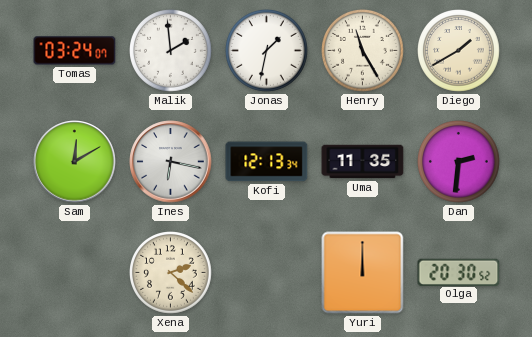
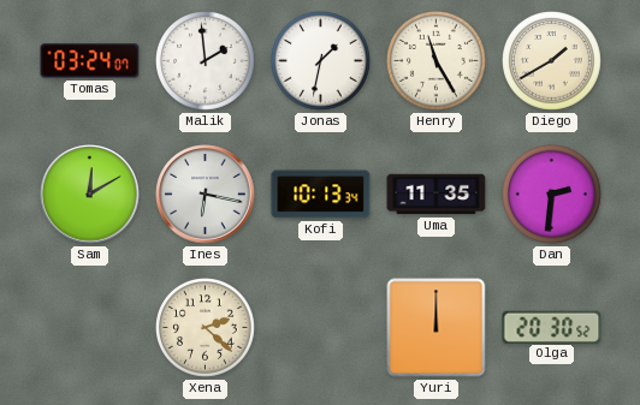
Kofi: 12:13 -> 10:13 (321, 195)
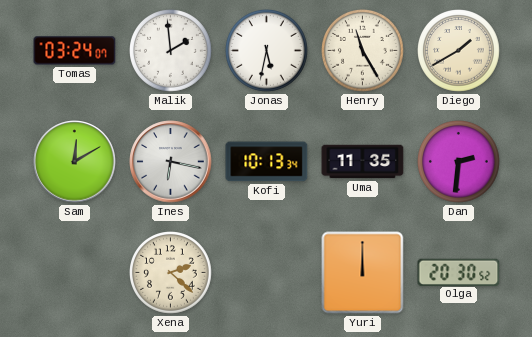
Jonas: 1:32 -> 5:32 (267, 51)
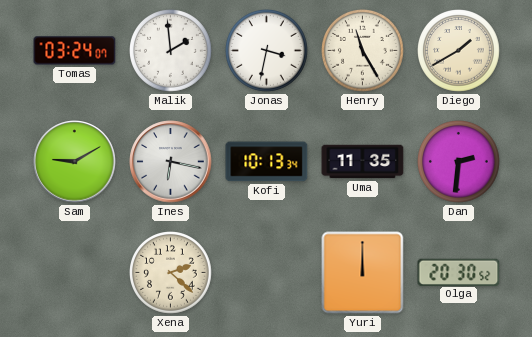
Jonas: 5:32 -> 3:32 (267, 51)
Sam: 12:10 -> 9:10 (75, 162)
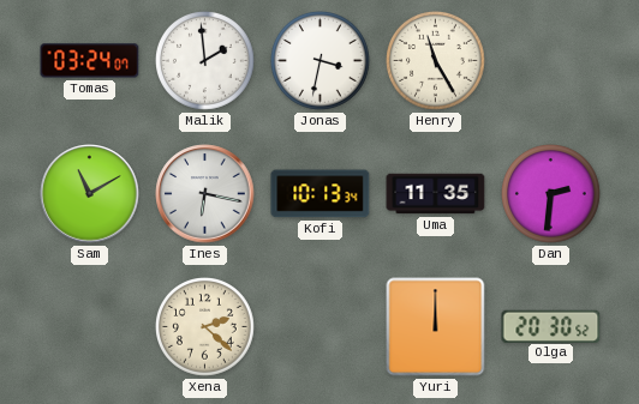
Diego: 1:40 -> none (459, 51)
Sam: 9:10 -> 11:10 (90, 194)
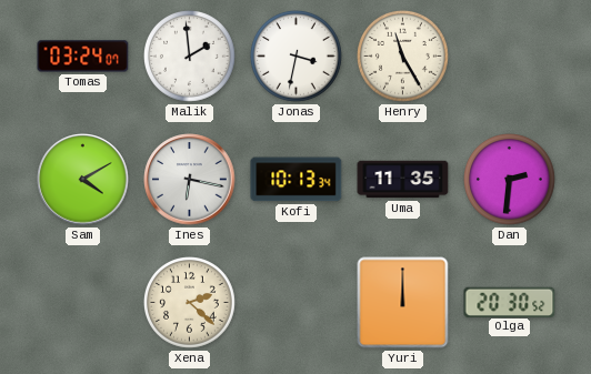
Sam: 11:10 -> 4:10 (83, 180)
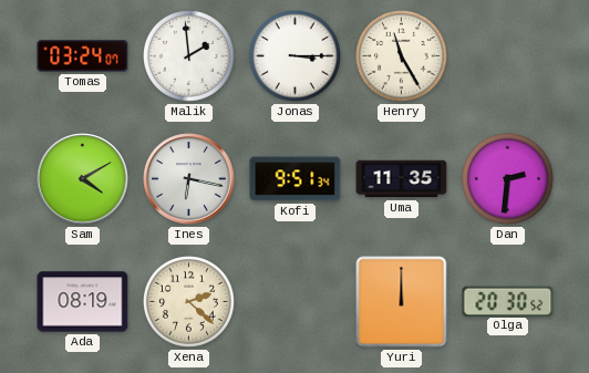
Jonas: 3:32 -> 3:15 (296, 56)
Kofi: 10:13 -> 9:51 (296, 179)
Ada: none -> 08:19 (83, 302)
